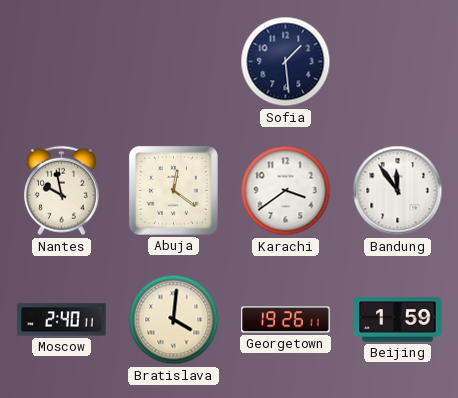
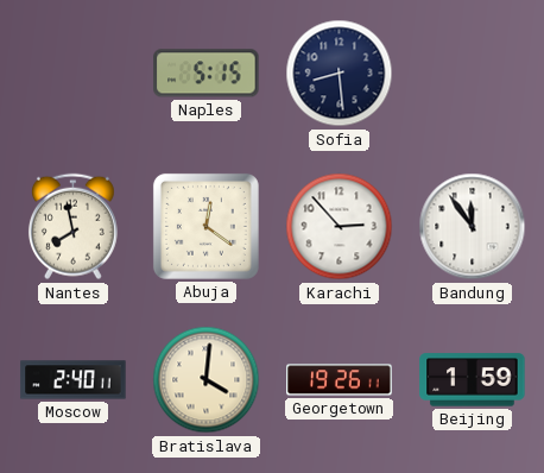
Naples: none -> 5:15 (207, 74)
Sofia: 1:29 -> 8:29 (340, 74)
Nantes: 9:58 -> 7:58 (72, 227)
Karachi: 3:39 -> 2:53 (340, 227)
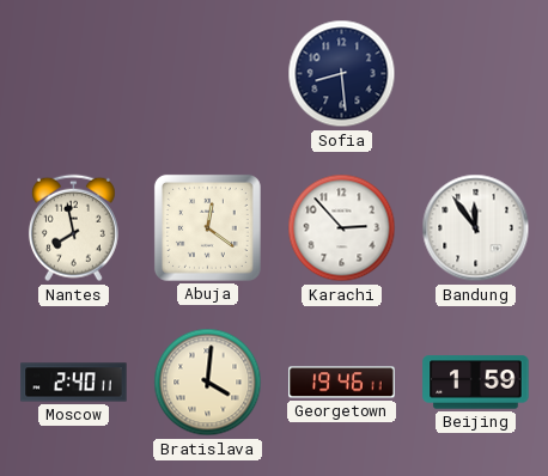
Naples: 5:15 -> none (207, 74)
Georgetown: 19:26 -> 19:46 (342, 383)
